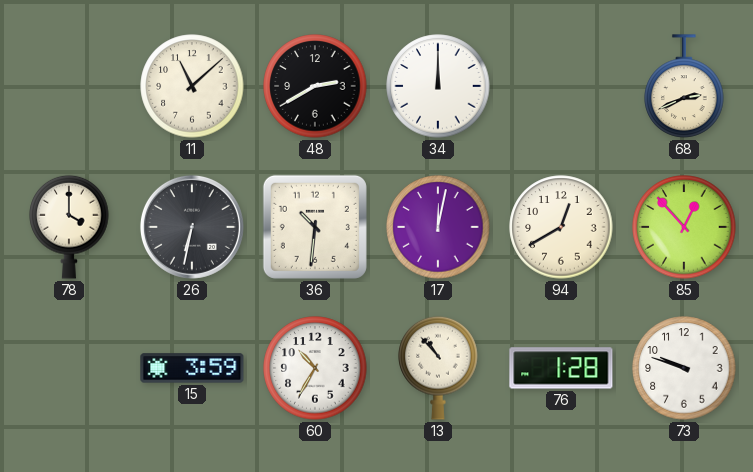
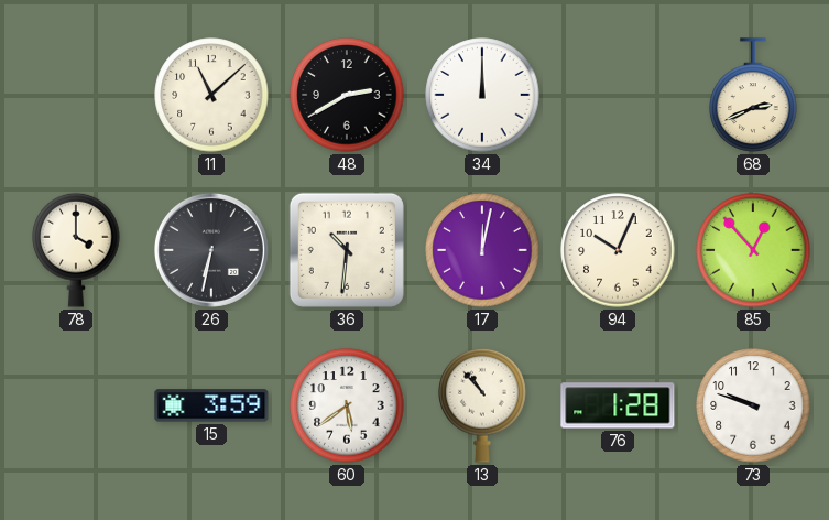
94: 12:40 -> 10:04 (618, 250)
60: 10:35 -> 5:39 (347, 405)
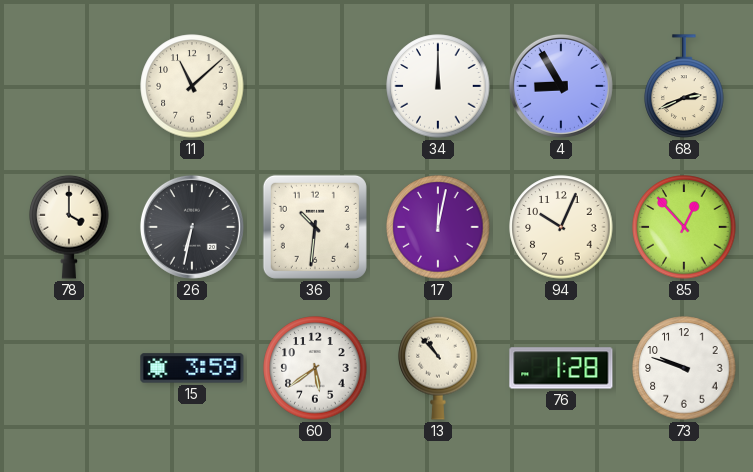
48: 2:40 -> none (347, 95)
4: none -> 8:55 (561, 86)
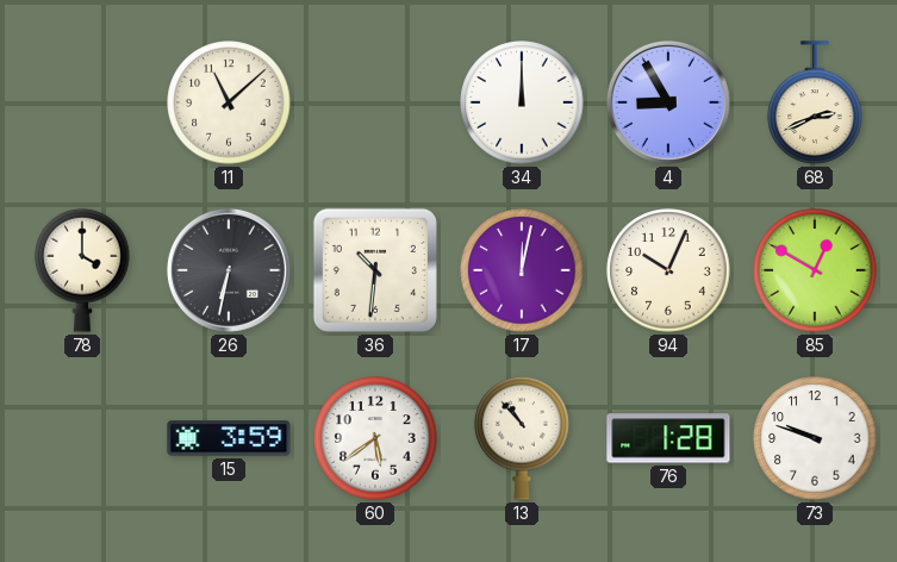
85: 12:53 -> 12:50 (815, 270)
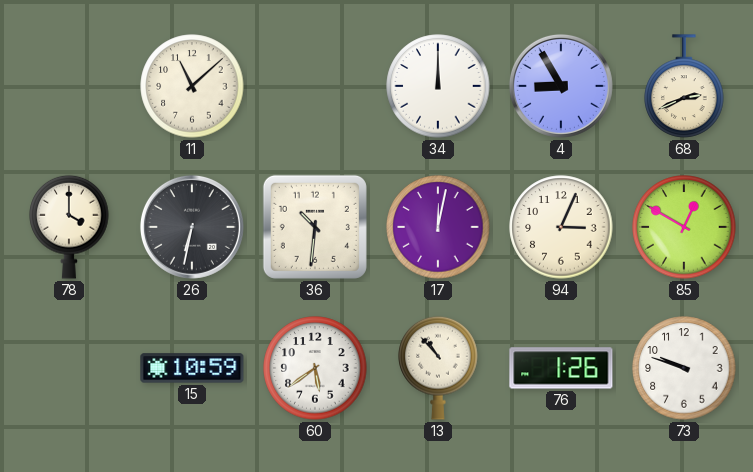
94: 10:04 -> 3:04 (561, 227)
15: 3:59 -> 10:59 (192, 368)
76: 1:28 -> 1:26 (561, 368)
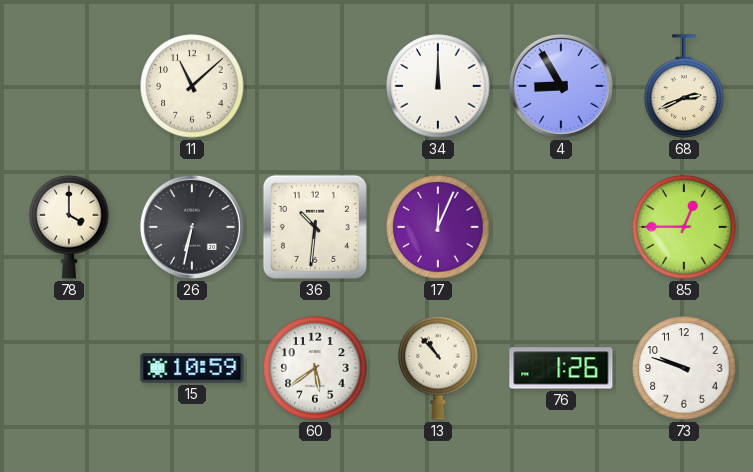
17: 12:02 -> 12:04 (438, 227)
94: 3:04 -> none (561, 227)
85: 12:50 -> 12:45 (684, 227)
